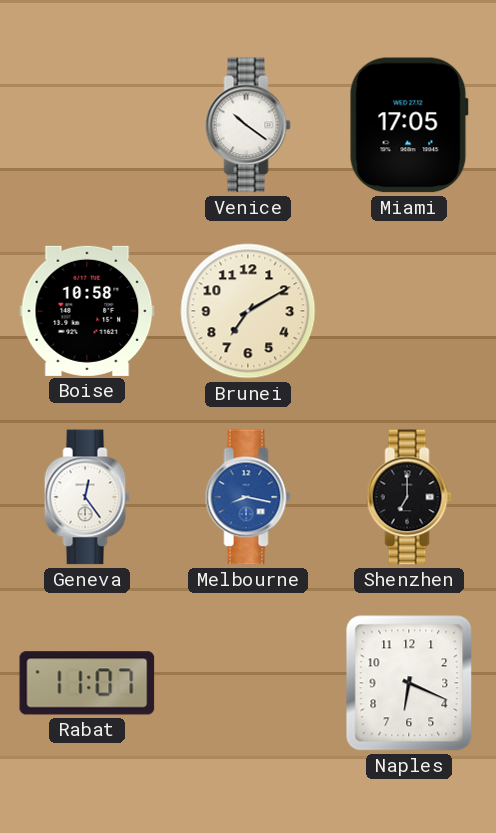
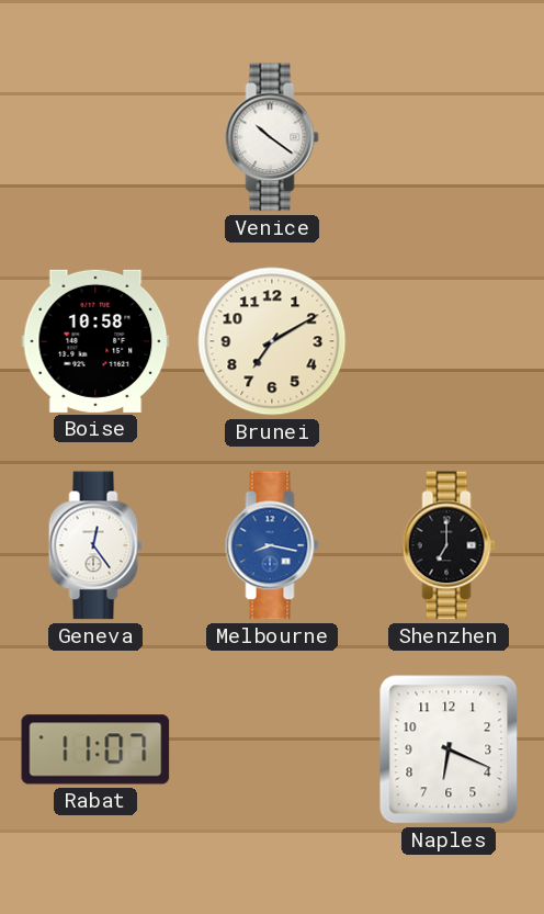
Miami: 17:05 -> none (409, 125)
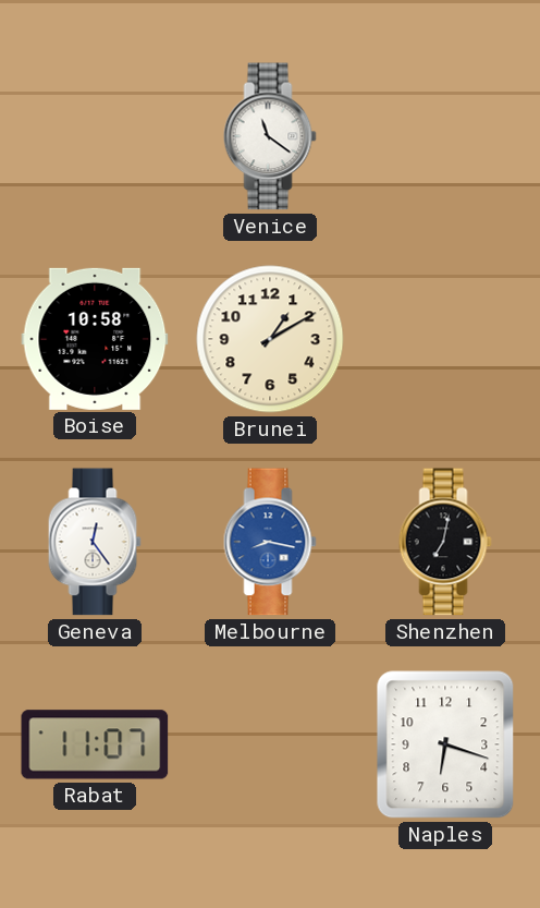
Venice: 10:21 -> 11:21 (270, 136)
Brunei: 7:10 -> 1:10 (270, 339)
Shenzhen: 7:00 -> 7:02 (445, 542)
Naples: 6:19 -> 6:18 (445, 744)
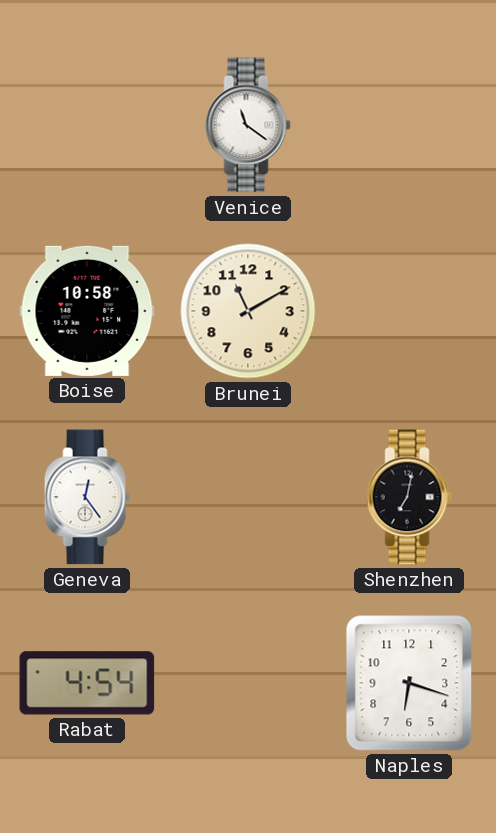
Brunei: 1:10 -> 11:10 (248, 311)
Melbourne: 8:17 -> none (270, 542)
Rabat: 11:07 -> 4:54 (87, 683)
